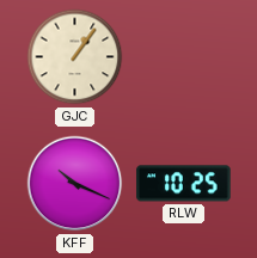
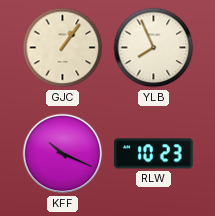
YLB: none -> 7:56 (154, 48)
RLW: 10:25 -> 10:23 (154, 154)
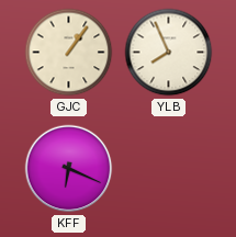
KFF: 10:19 -> 6:19 (69, 169)
RLW: 10:23 -> none (154, 154)
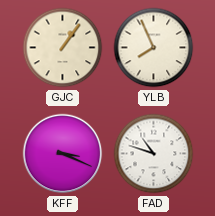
KFF: 6:19 -> 3:19 (63, 154)
FAD: none -> 10:48 (154, 154)
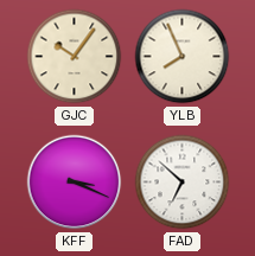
GJC: 1:06 -> 10:06 (75, 57)
FAD: 10:48 -> 6:52 (183, 183)
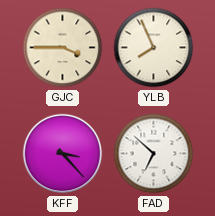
GJC: 10:06 -> 3:45 (63, 48)
KFF: 3:19 -> 3:23 (63, 154)
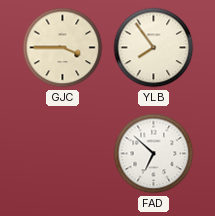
YLB: 7:56 -> 7:54 (154, 48)
KFF: 3:23 -> none (63, 154)
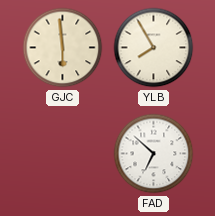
GJC: 3:45 -> 5:59 (63, 48)
YLB: 7:54 -> 7:55 (154, 48)
